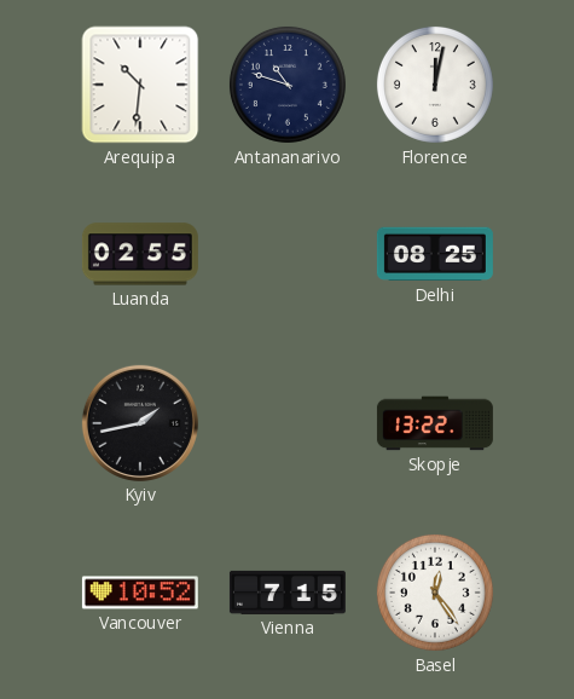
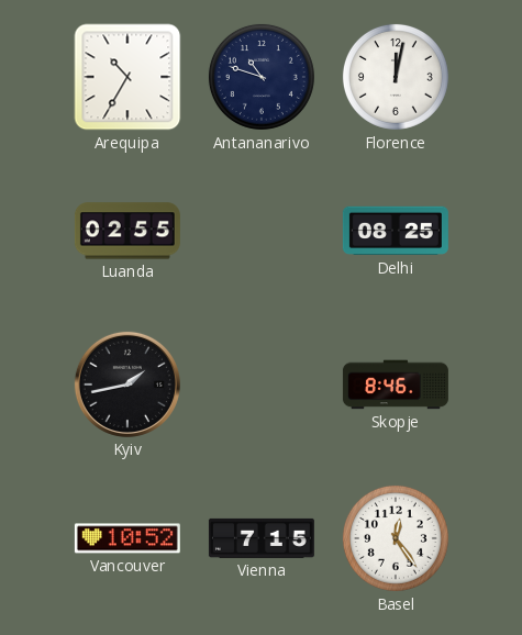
Arequipa: 10:31 -> 10:35 (127, 77)
Skopje: 13:22 -> 8:46 (396, 385)
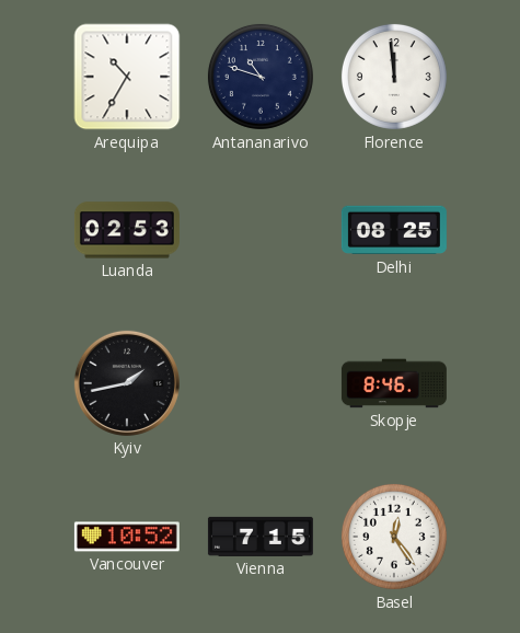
Florence: 12:02 -> 11:59 (394, 77)
Luanda: 02:55 -> 02:53 (127, 230)
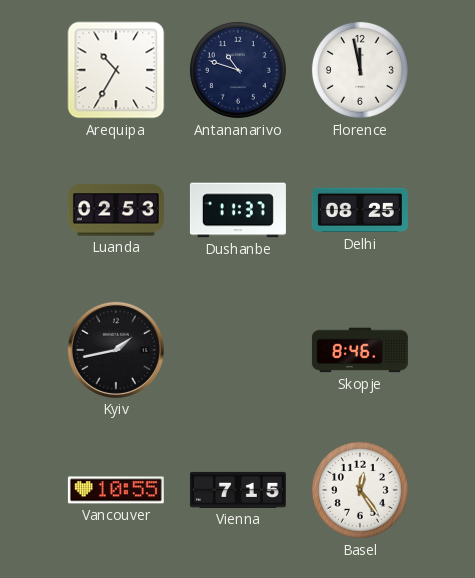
Florence: 11:59 -> 11:58 (360, 70)
Dushanbe: none -> 11:37 (238, 210)
Vancouver: 10:52 -> 10:55 (116, 490)
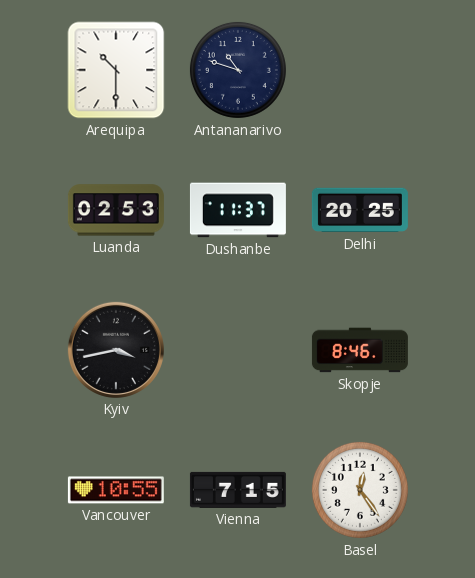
Arequipa: 10:35 -> 10:30 (116, 70)
Florence: 11:58 -> none (360, 70)
Delhi: 08:25 -> 20:25 (360, 210)
Kyiv: 1:43 -> 3:43 (116, 350)
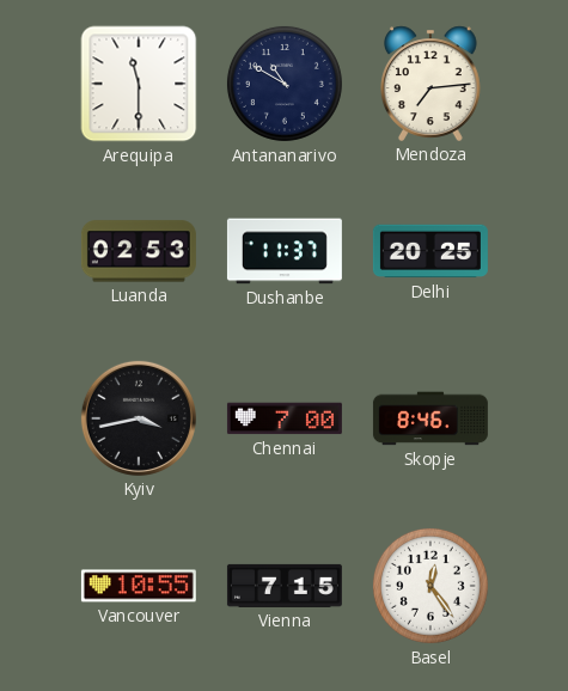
Arequipa: 10:30 -> 11:30 (139, 84)
Antananarivo: 10:48 -> 10:50 (285, 84)
Mendoza: none -> 7:14 (432, 84)
Chennai: none -> 7:00 (285, 418)
